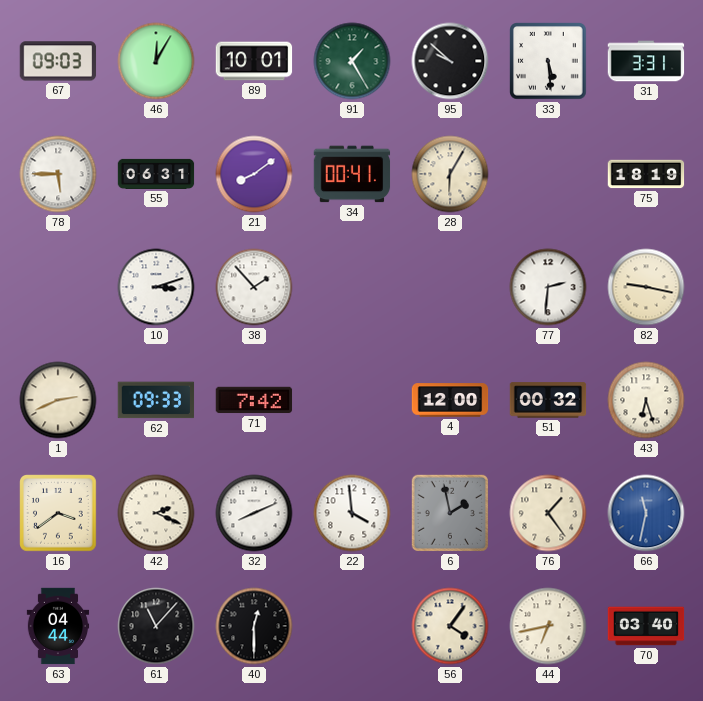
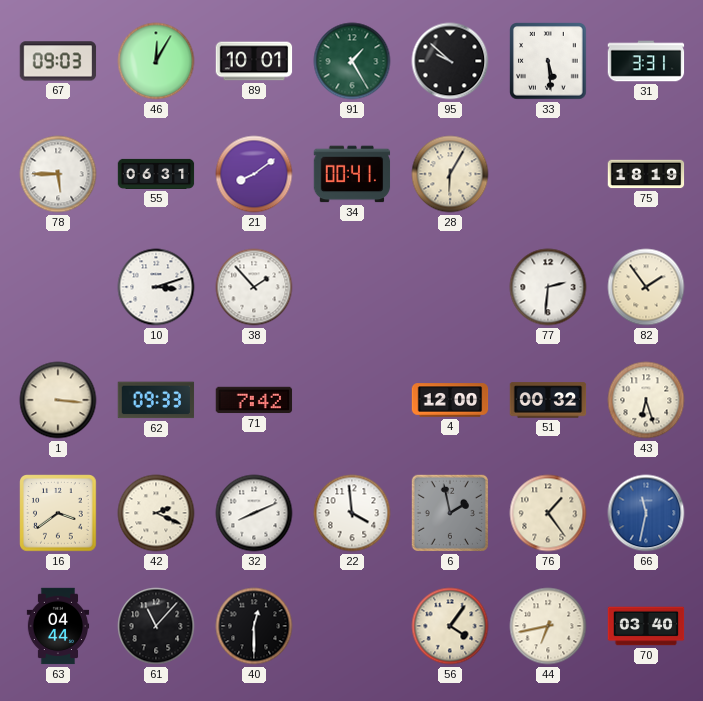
82: 9:17 -> 1:54 (646, 287)
1: 2:41 -> 3:16 (58, 400)
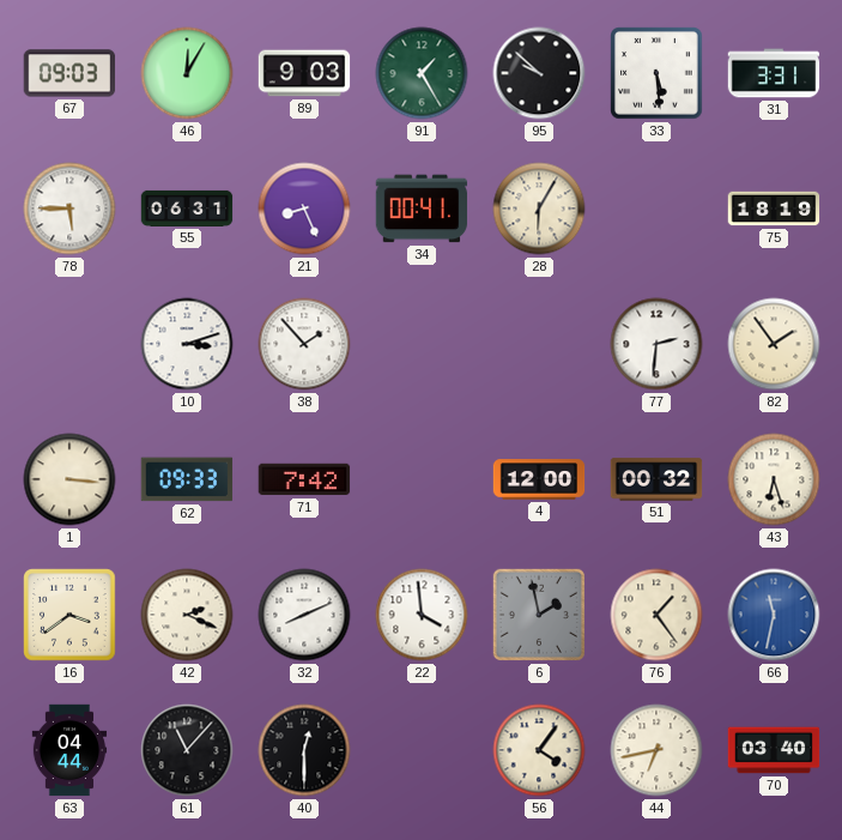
89: 10:01 -> 9:03 (304, 73)
21: 8:09 -> 8:26 (304, 209)
